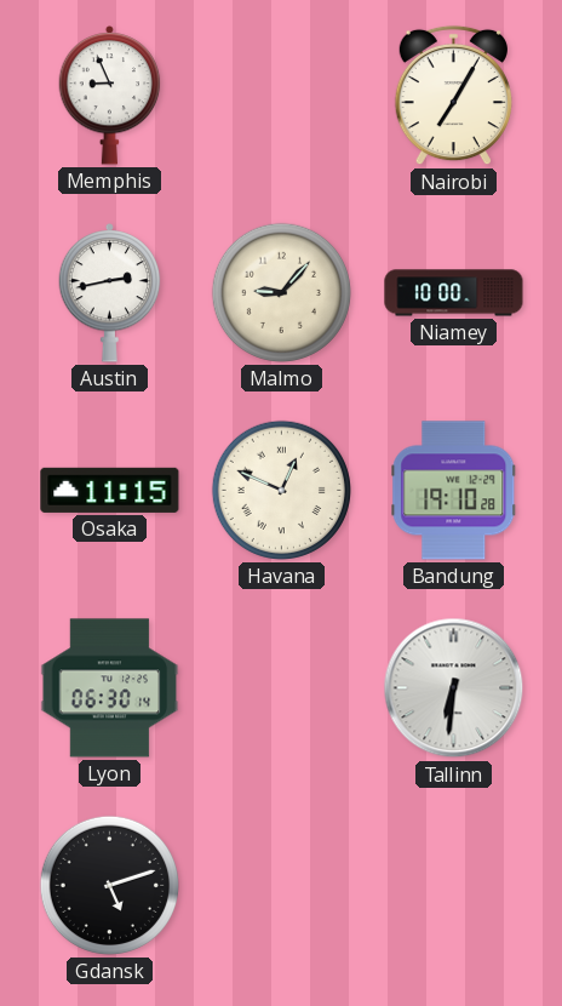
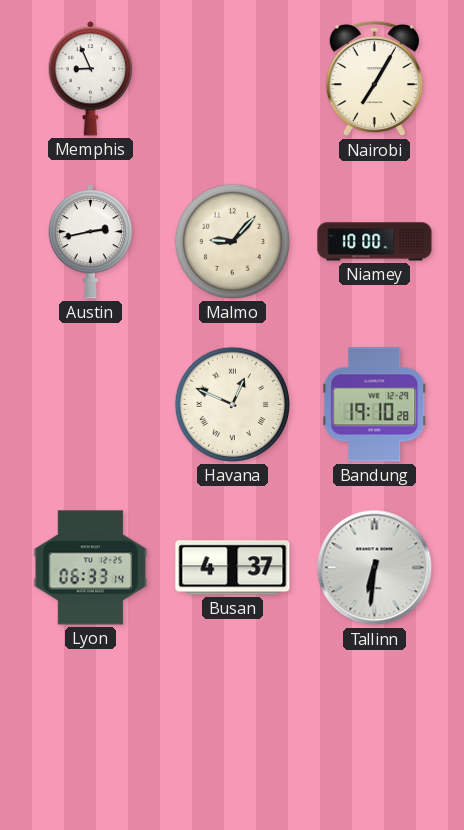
Osaka: 11:15 -> none (110, 490)
Lyon: 06:30 -> 06:33 (91, 568)
Busan: none -> 4:37 (233, 568)
Gdansk: 5:12 -> none (109, 885)
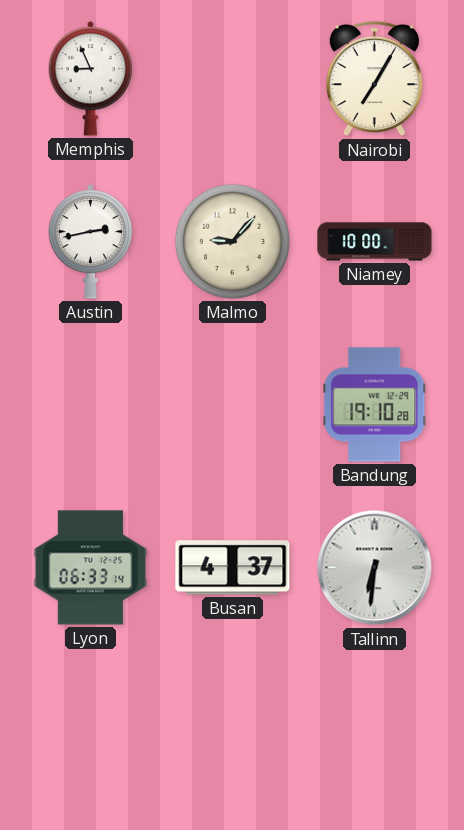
Havana: 12:49 -> none (232, 404)
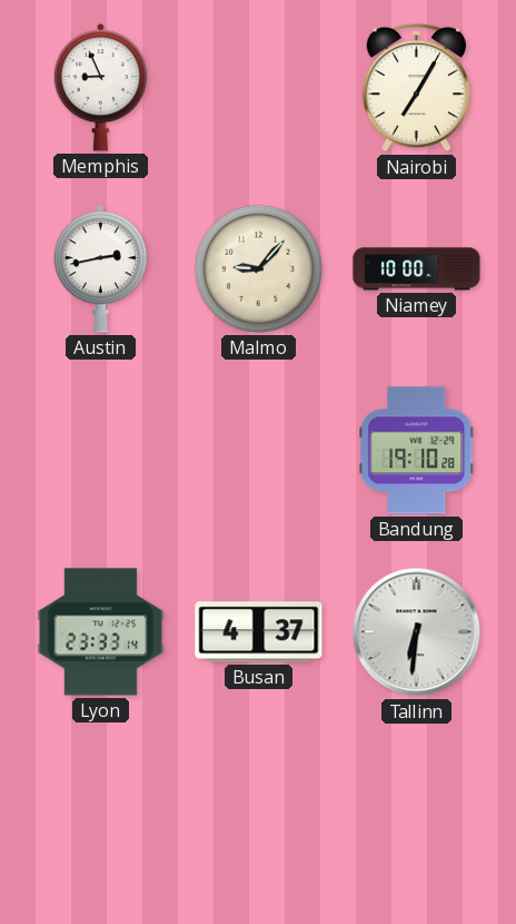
Lyon: 06:33 -> 23:33 (101, 632)
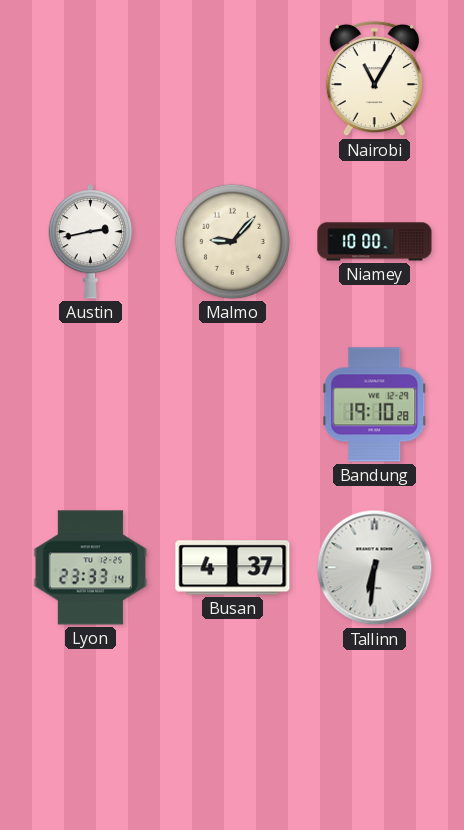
Memphis: 8:56 -> none (101, 87)
Nairobi: 7:05 -> 11:05 (374, 79)
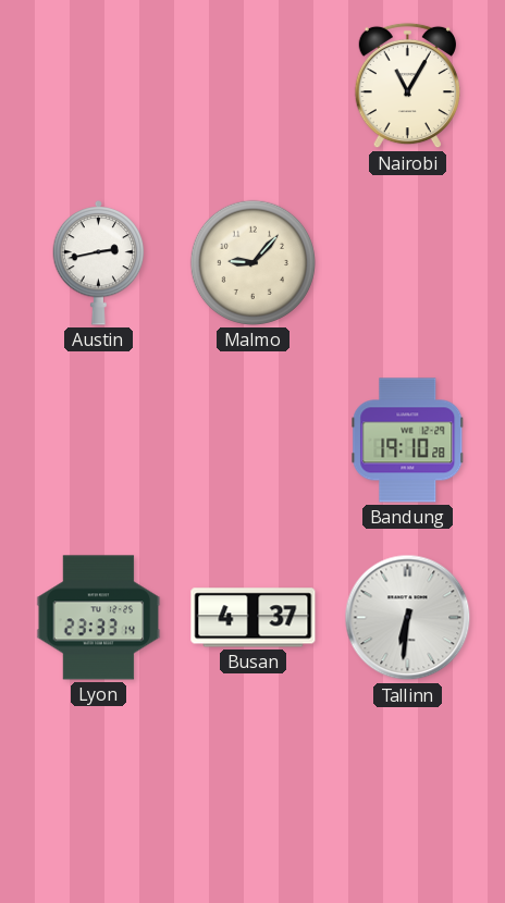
Niamey: 10:00 -> none (375, 242)
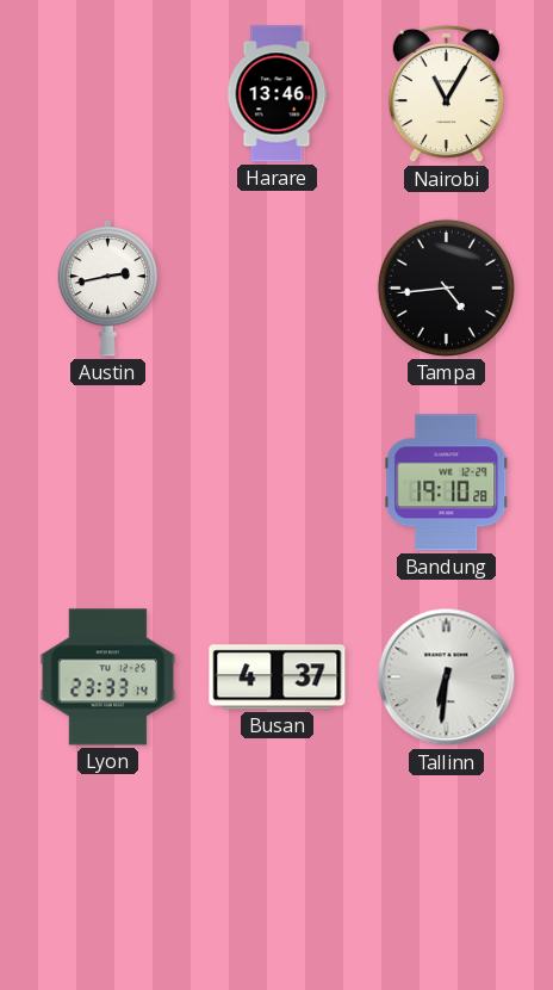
Harare: none -> 13:46 (278, 94)
Malmo: 9:07 -> none (253, 262)
Tampa: none -> 4:44 (446, 287)
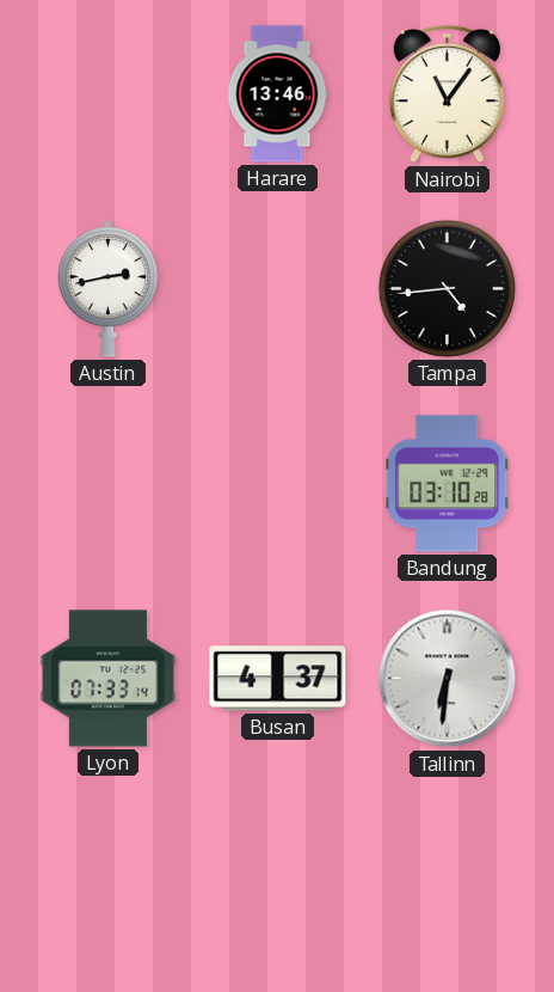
Nairobi: 11:05 -> 11:06 (447, 94)
Bandung: 19:10 -> 03:10 (448, 484)
Lyon: 23:33 -> 07:33 (109, 679)
